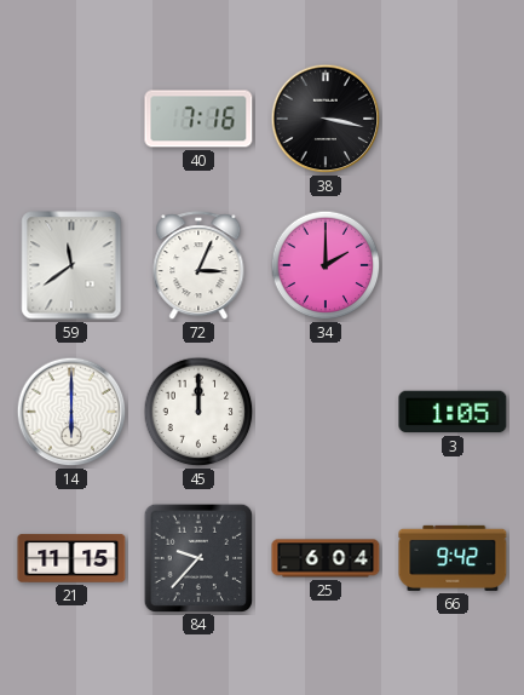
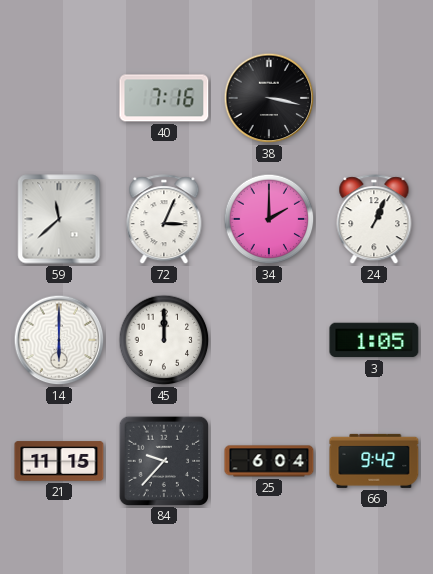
59: 11:39 -> 11:38 (59, 219)
24: none -> 1:04 (374, 220)
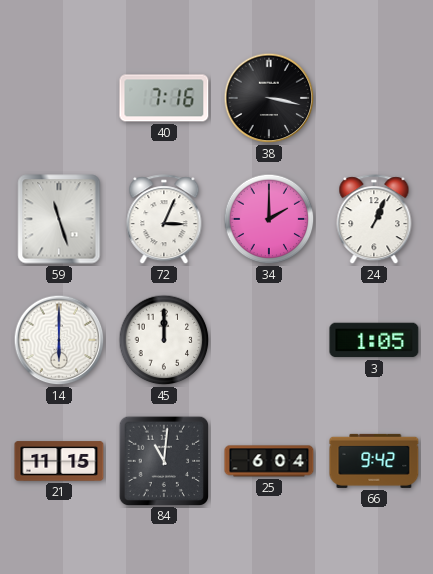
59: 11:38 -> 11:27 (59, 219)
84: 9:37 -> 11:01 (163, 460)
